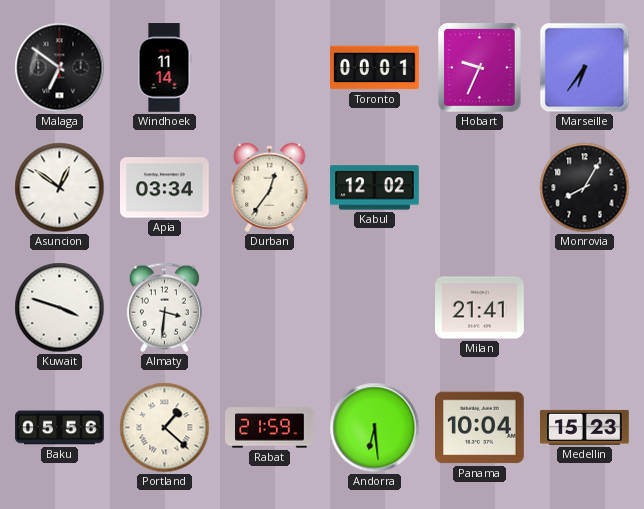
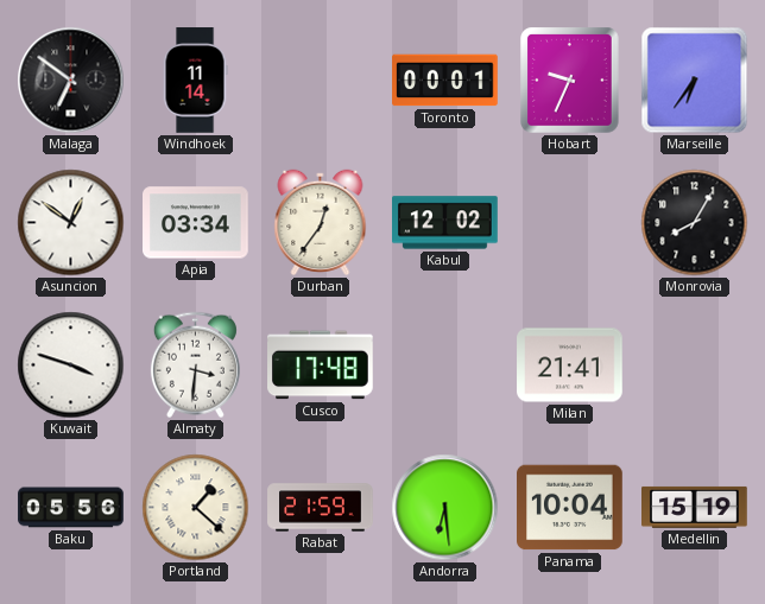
Cusco: none -> 17:48 (321, 365)
Medellin: 15:23 -> 15:19 (695, 507)
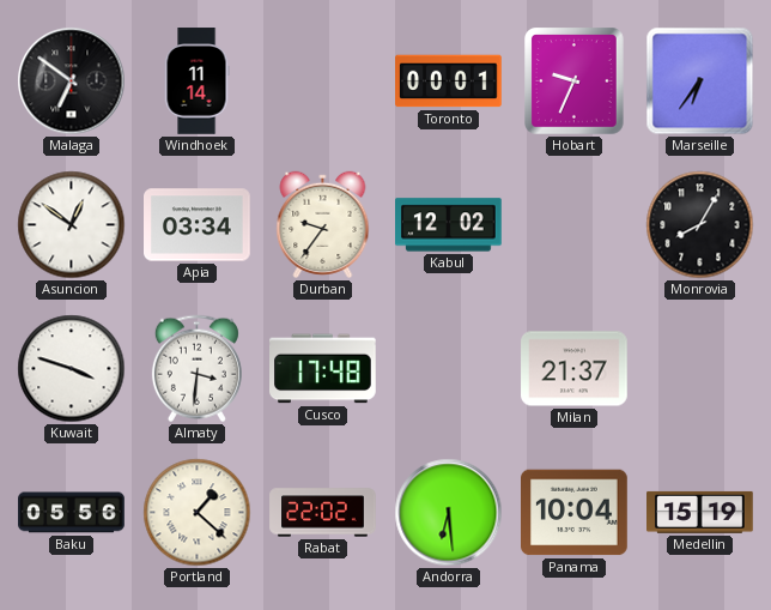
Durban: 12:36 -> 9:36 (323, 224)
Milan: 21:41 -> 21:37 (575, 369)
Rabat: 21:59 -> 22:02 (323, 513)
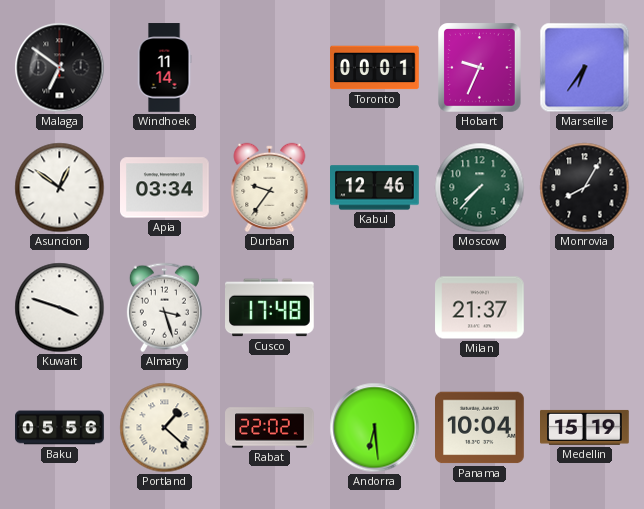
Kabul: 12:02 -> 12:46 (375, 188)
Moscow: none -> 7:37 (480, 188)
Almaty: 3:31 -> 3:27 (164, 308)
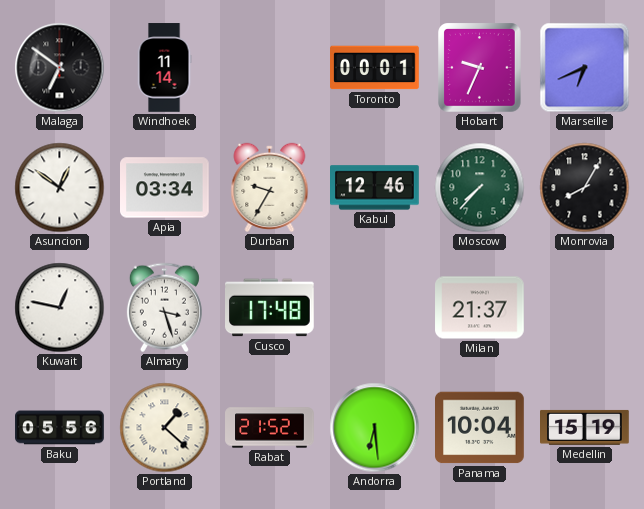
Marseille: 6:36 -> 6:41 (585, 68)
Durban: 9:36 -> 9:35 (270, 187)
Kuwait: 3:48 -> 12:47 (60, 308)
Rabat: 22:02 -> 21:52 (270, 428)
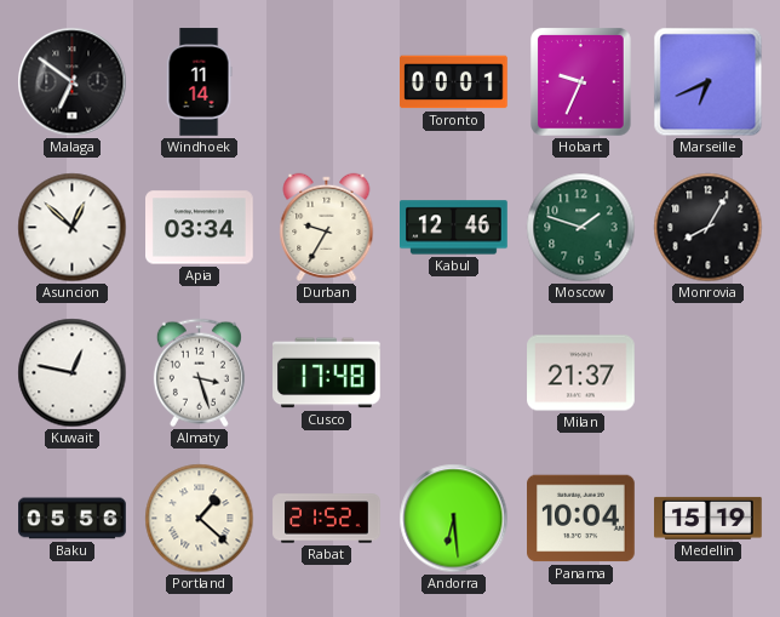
Asuncion: 12:51 -> 12:52 (73, 228)
Moscow: 7:37 -> 1:48 (581, 228)
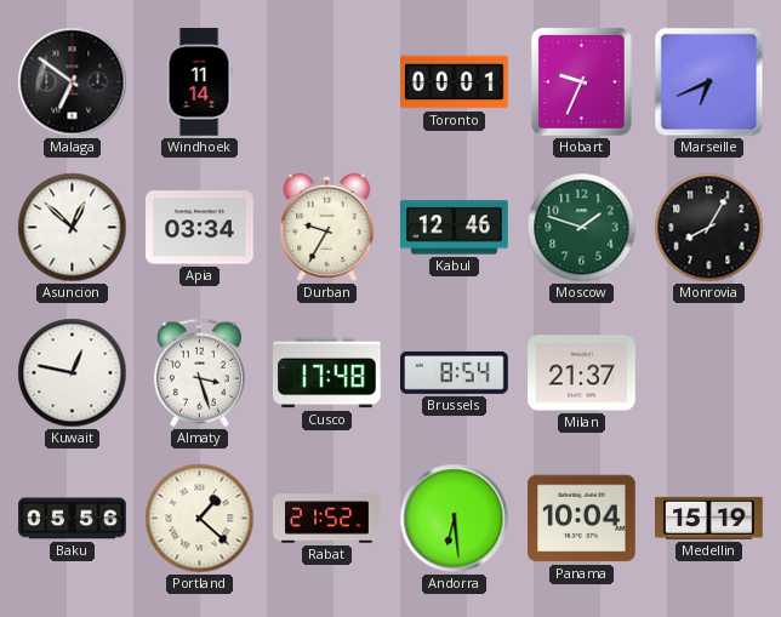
Brussels: none -> 8:54 (455, 372)
